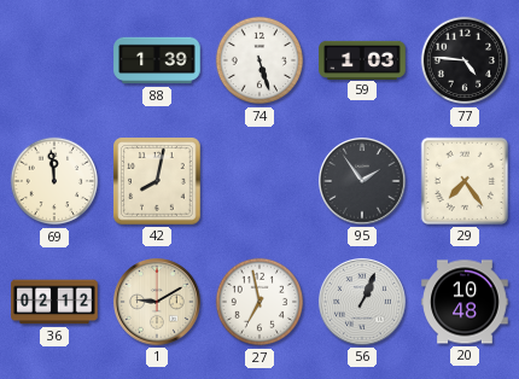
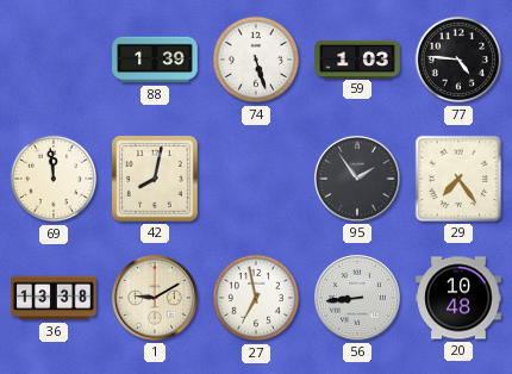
36: 02:12 -> 13:38 (54, 298)
56: 1:04 -> 8:44 (358, 299)
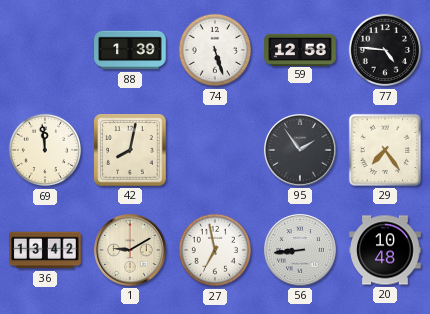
59: 1:03 -> 12:58 (300, 49)
36: 13:38 -> 13:42 (45, 250)
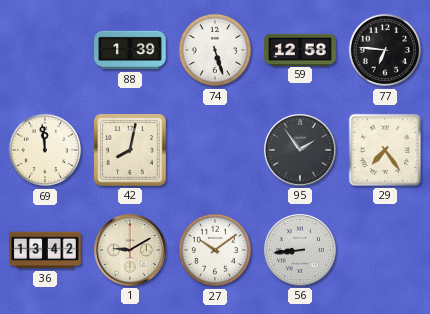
77: 4:46 -> 6:46 (385, 50)
27: 6:58 -> 10:09 (215, 250)
20: 10:48 -> none (385, 250)
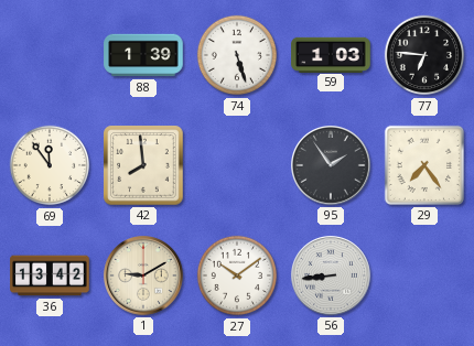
59: 12:58 -> 1:03 (331, 54)
69: 11:59 -> 11:54 (50, 165)
42: 8:02 -> 7:59 (143, 165)
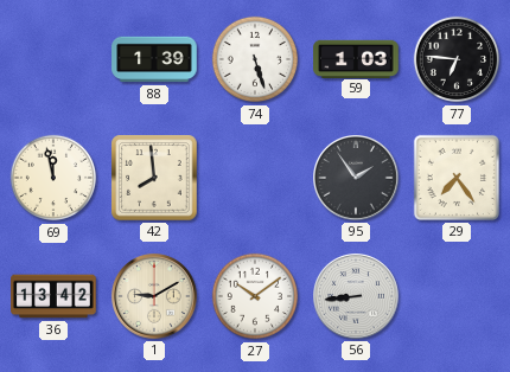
69: 11:54 -> 11:58 (53, 178)
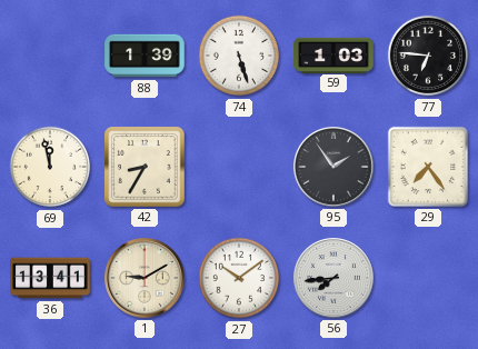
42: 7:59 -> 8:35 (145, 167)
36: 13:42 -> 13:41 (50, 278)
56: 8:44 -> 7:44 (335, 279)
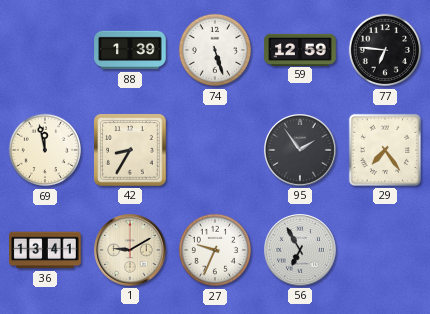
59: 1:03 -> 12:59 (300, 49)
27: 10:09 -> 9:34 (215, 250)
56: 7:44 -> 6:55 (301, 251)
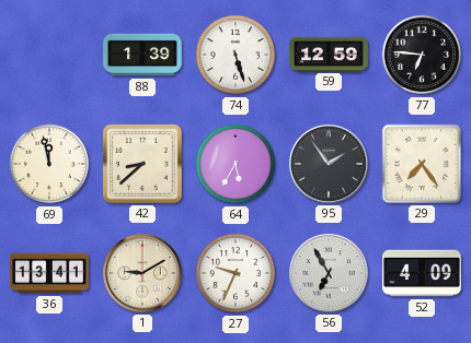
42: 8:35 -> 8:38 (142, 164)
64: none -> 5:35 (235, 164)
52: none -> 4:09 (422, 273)
